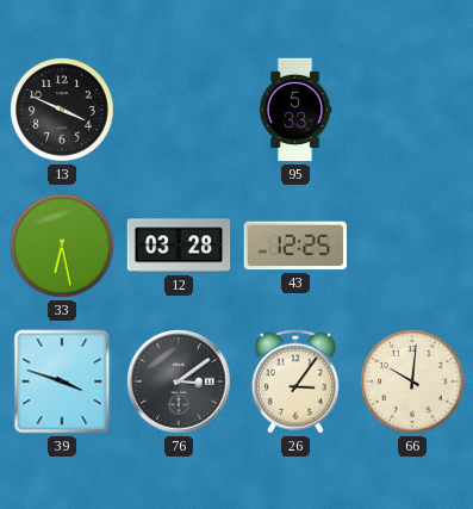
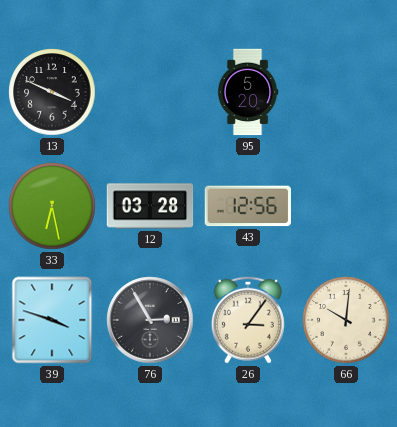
95: 5:33 -> 5:20 (248, 92)
43: 12:25 -> 12:56 (248, 206)
76: 3:09 -> 2:55 (150, 320)
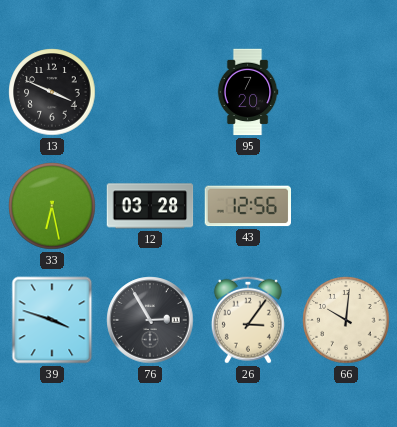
95: 5:20 -> 7:20 (248, 92)
